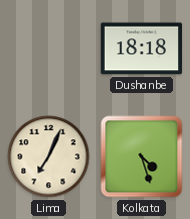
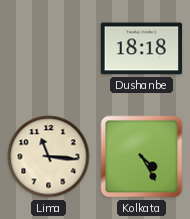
Lima: 7:04 -> 11:16 (49, 157)
Kolkata: 4:27 -> 4:25 (142, 157)
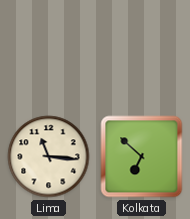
Dushanbe: 18:18 -> none (142, 49)
Kolkata: 4:25 -> 6:52 (142, 157)
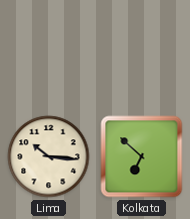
Lima: 11:16 -> 10:16 (49, 157)
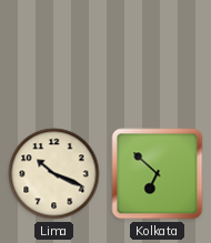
Lima: 10:16 -> 10:19 (54, 174)
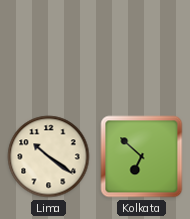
Lima: 10:19 -> 10:21 (49, 157)
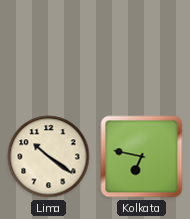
Kolkata: 6:52 -> 6:47 (142, 157)
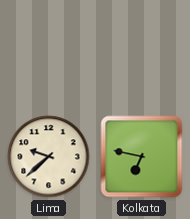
Lima: 10:21 -> 9:38 (49, 157)
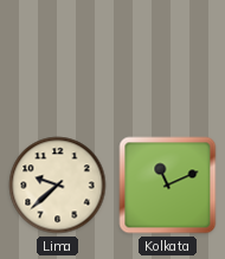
Kolkata: 6:47 -> 11:11 (168, 186)
